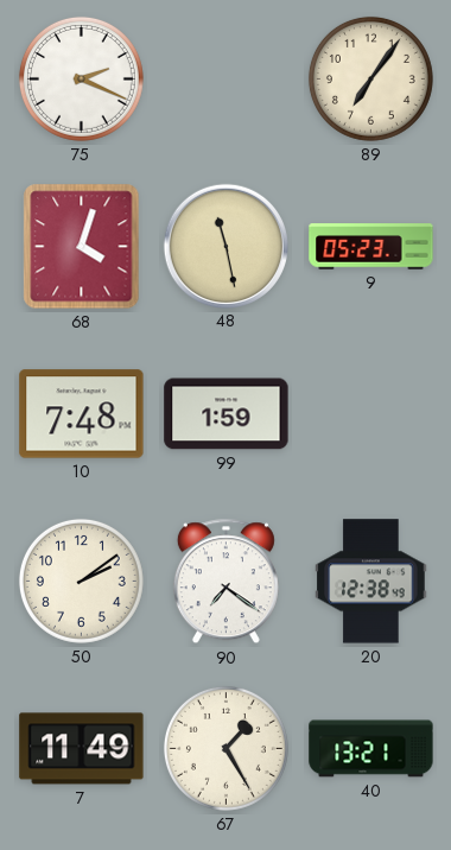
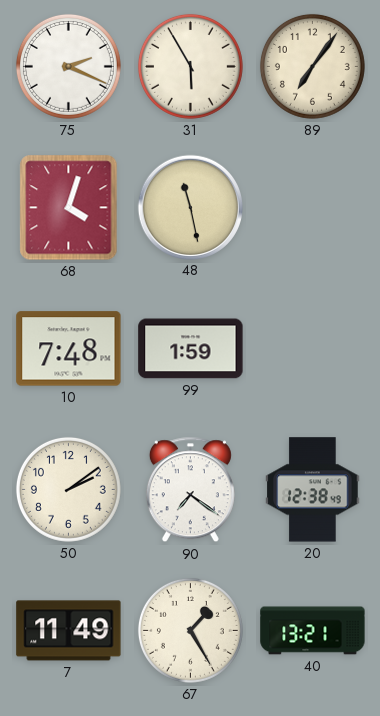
31: none -> 5:55 (190, 66)
9: 05:23 -> none (371, 247)
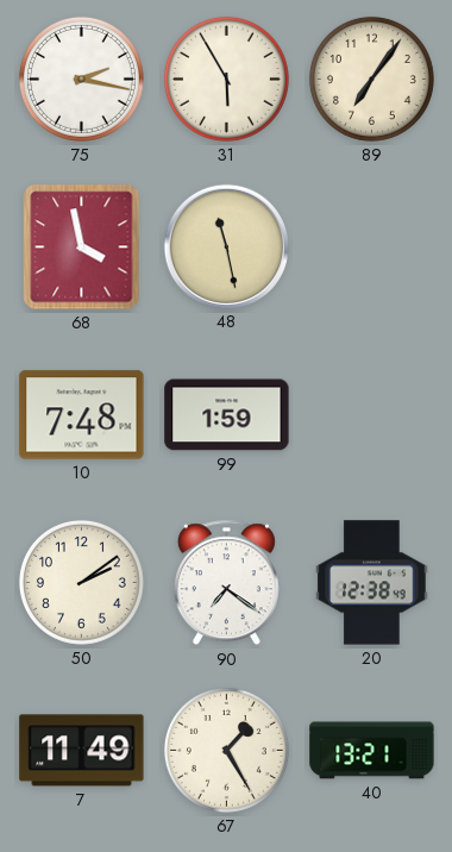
75: 2:19 -> 2:17 (81, 79)
68: 4:03 -> 3:58 (82, 248)
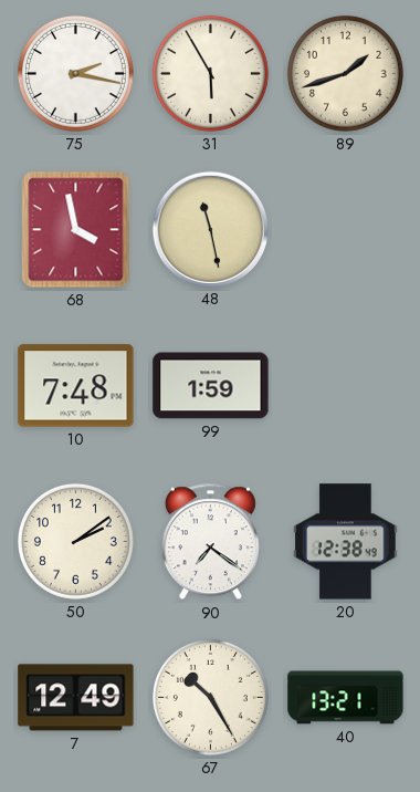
89: 7:06 -> 1:42 (345, 73)
7: 11:49 -> 12:49 (76, 698)
67: 1:25 -> 10:25 (210, 697)
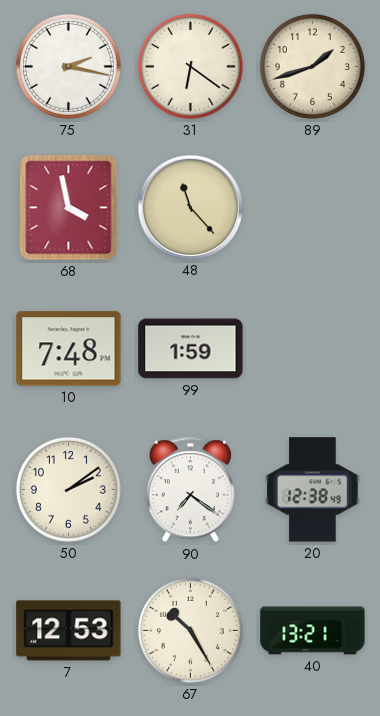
31: 5:55 -> 6:21 (190, 66)
48: 11:28 -> 11:23 (190, 207)
7: 12:49 -> 12:53 (69, 631)
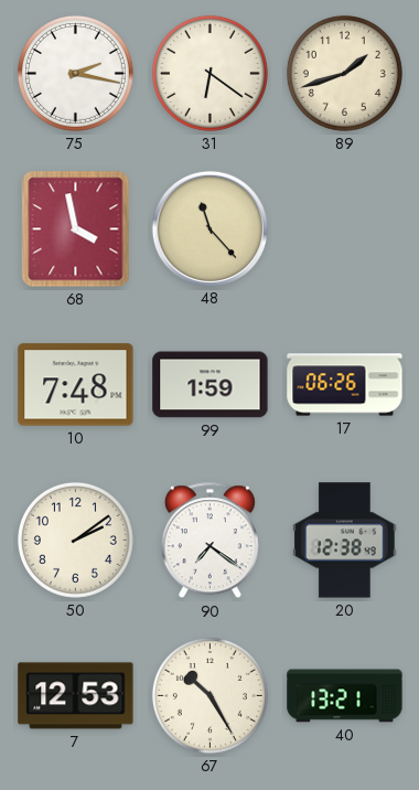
17: none -> 06:26 (345, 385)
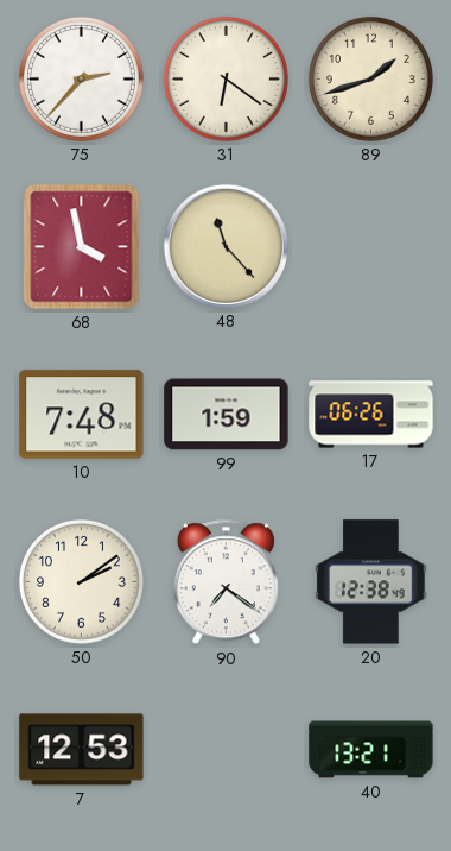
75: 2:17 -> 2:37 (81, 78)
67: 10:25 -> none (209, 695)
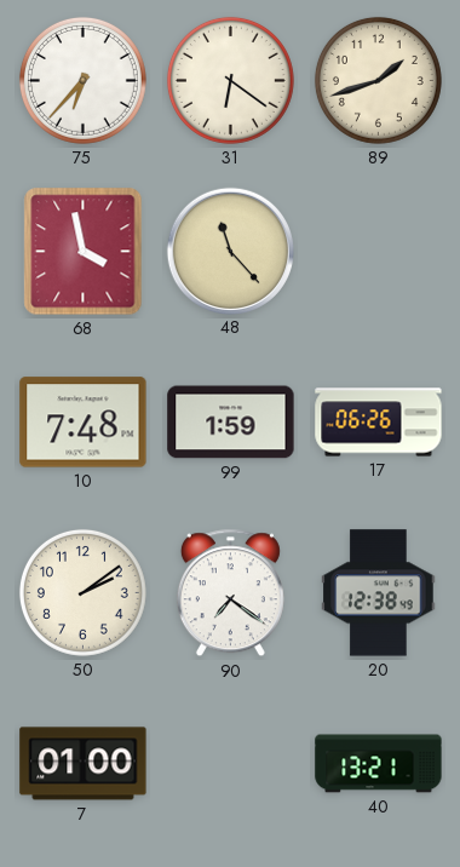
75: 2:37 -> 6:37 (82, 80)
7: 12:53 -> 01:00 (84, 764)
